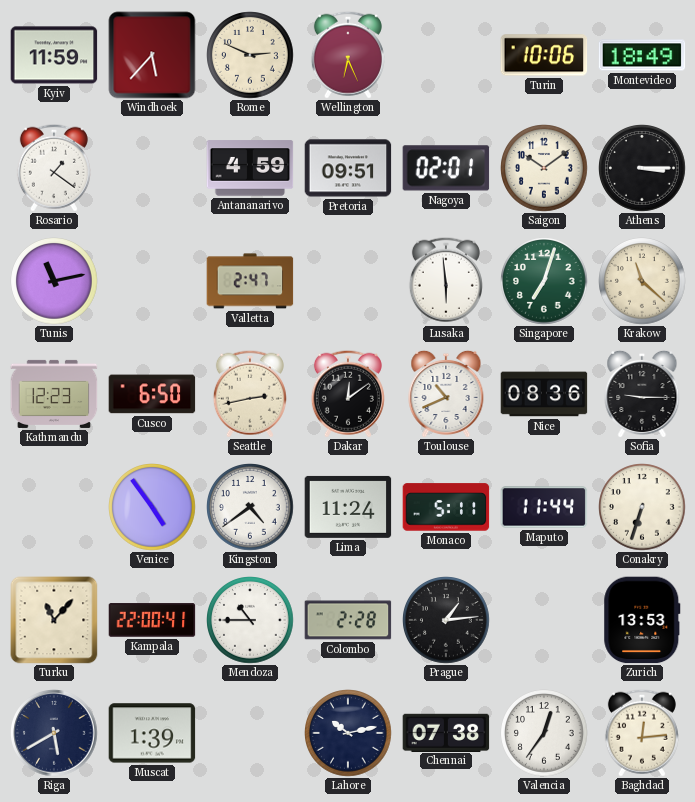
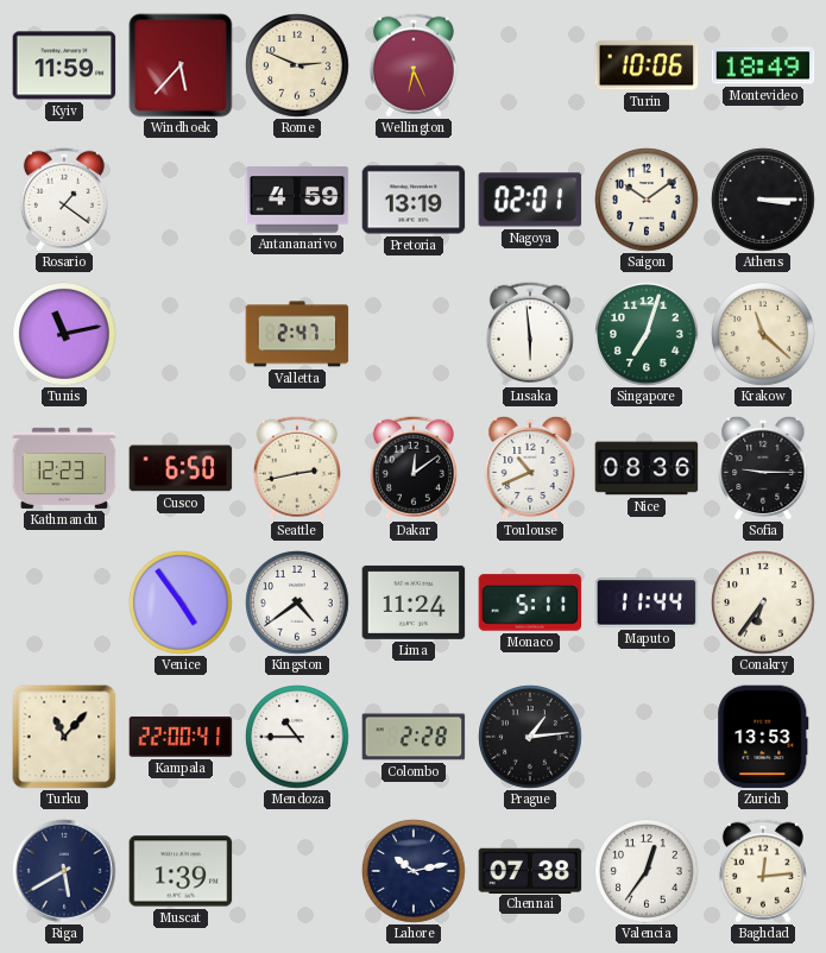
Pretoria: 09:51 -> 13:19 (414, 200)
Conakry: 6:33 -> 6:36 (763, 602)
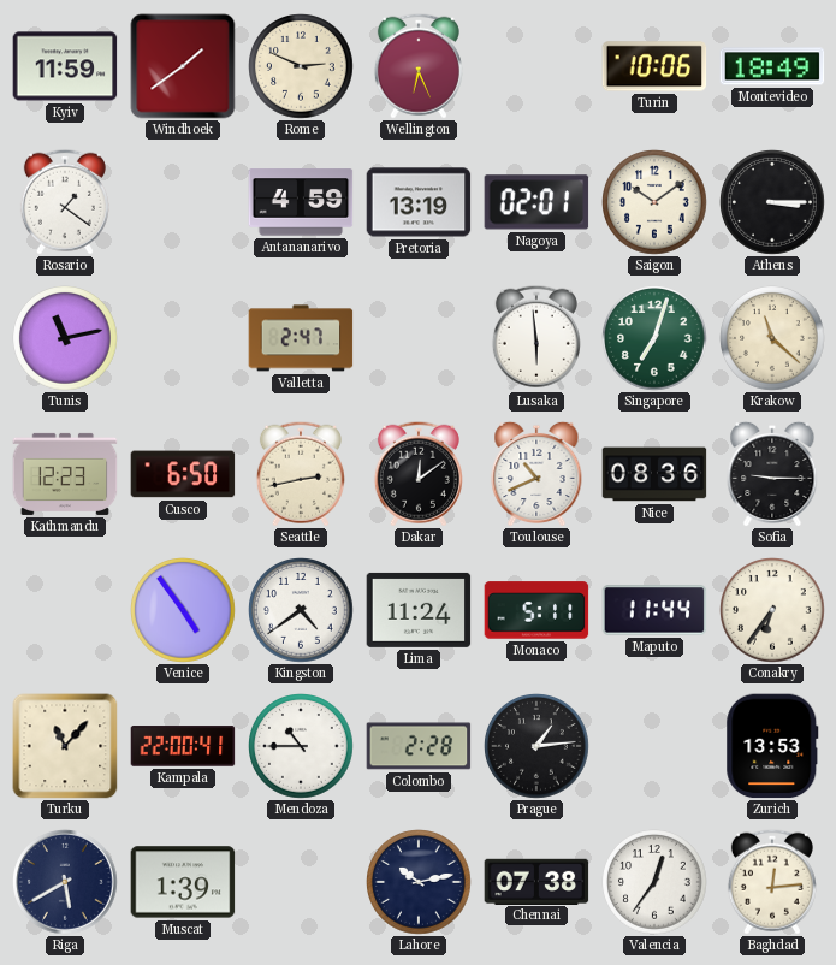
Windhoek: 5:37 -> 1:39 (183, 66)
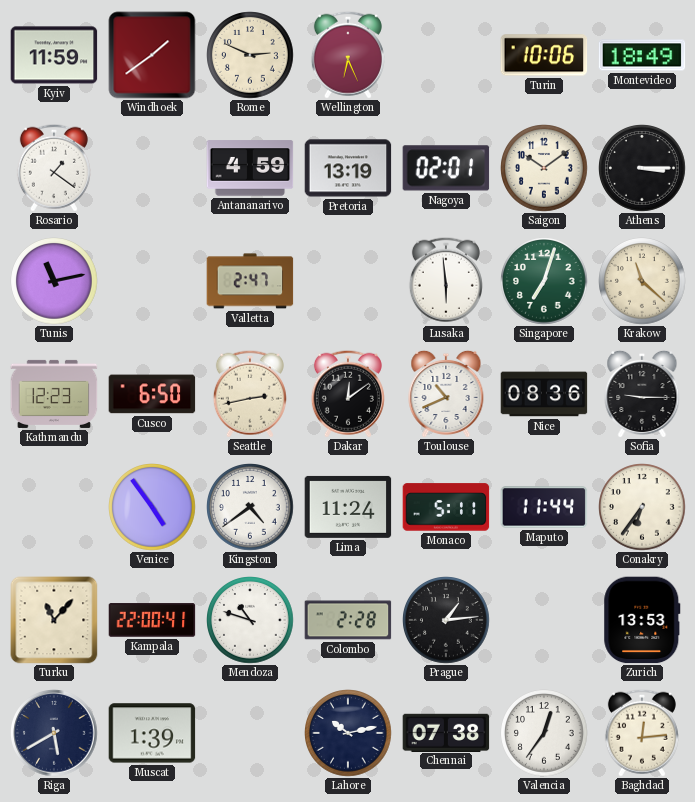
Mendoza: 10:45 -> 10:48 (250, 620)
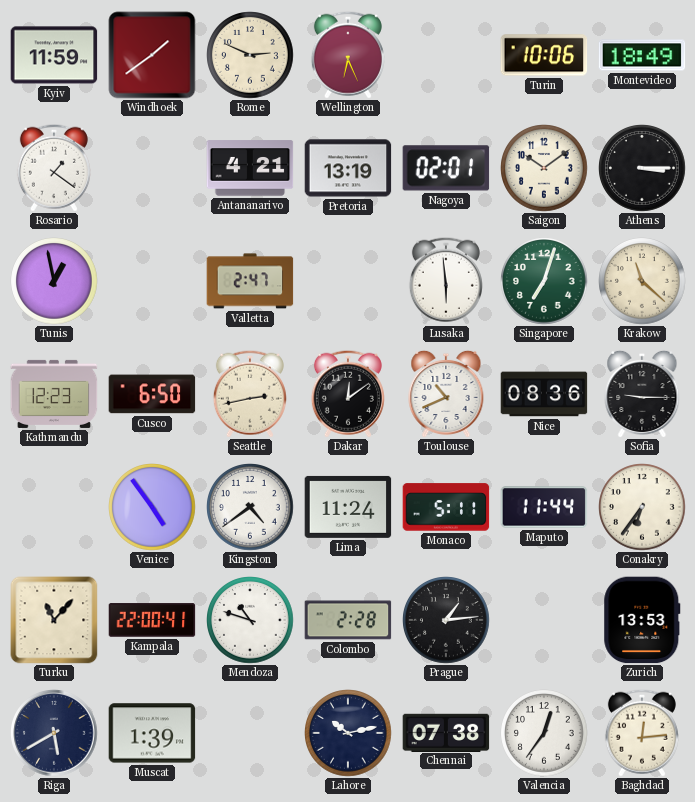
Antananarivo: 4:59 -> 4:21 (250, 168)
Tunis: 11:13 -> 12:58 (54, 281)
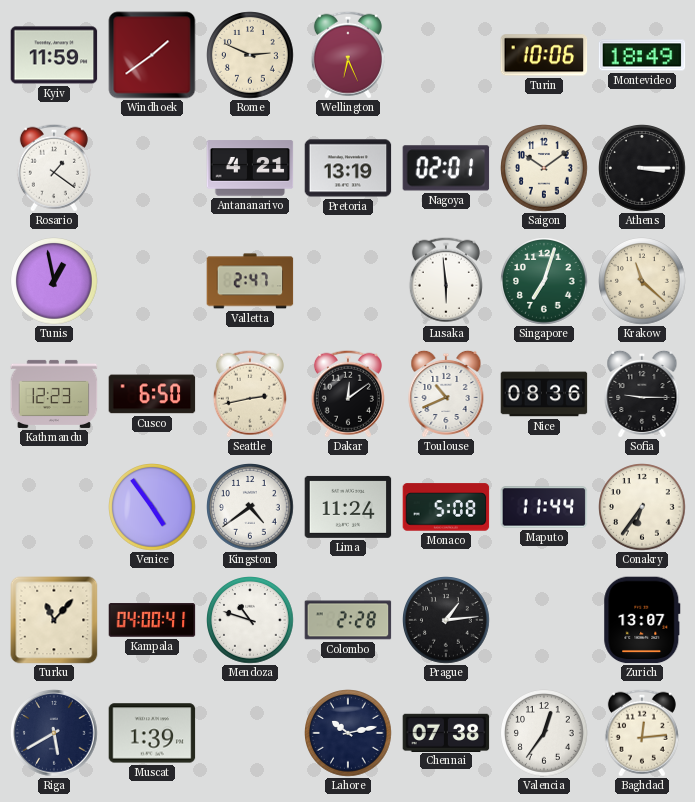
Monaco: 5:11 -> 5:08 (446, 507)
Kampala: 22:00 -> 04:00 (152, 620)
Zurich: 13:53 -> 13:07 (642, 620)
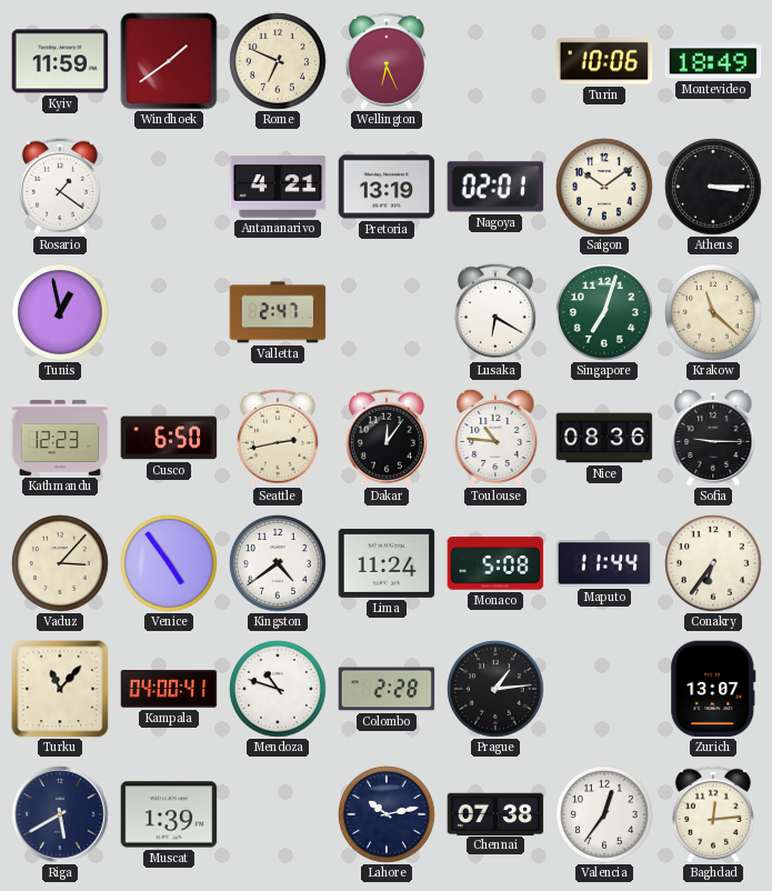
Rome: 2:49 -> 6:49 (278, 61)
Lusaka: 5:59 -> 6:20 (495, 312)
Dakar: 12:09 -> 12:06 (387, 438)
Toulouse: 10:41 -> 10:46 (495, 438)
Vaduz: none -> 3:07 (60, 563)
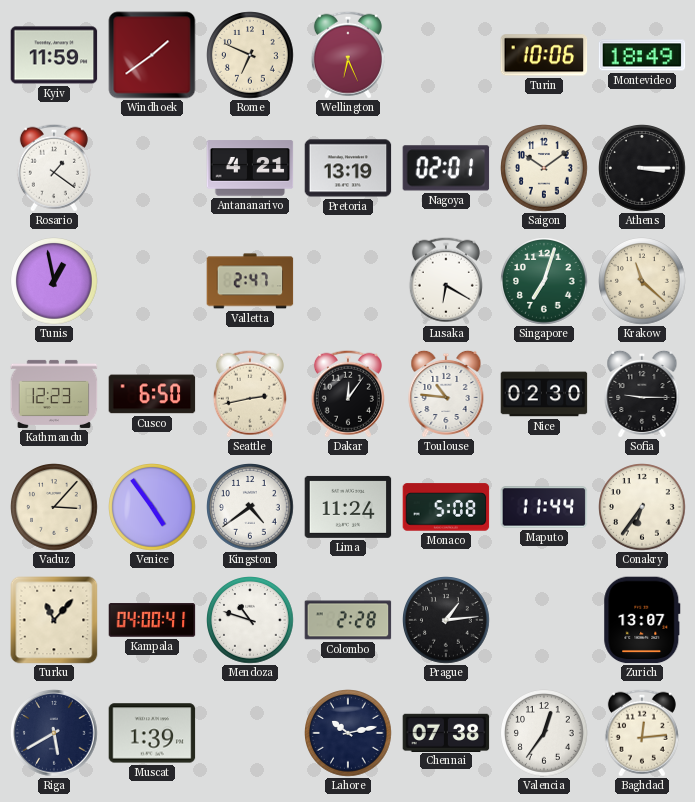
Nice: 08:36 -> 02:30 (544, 394)
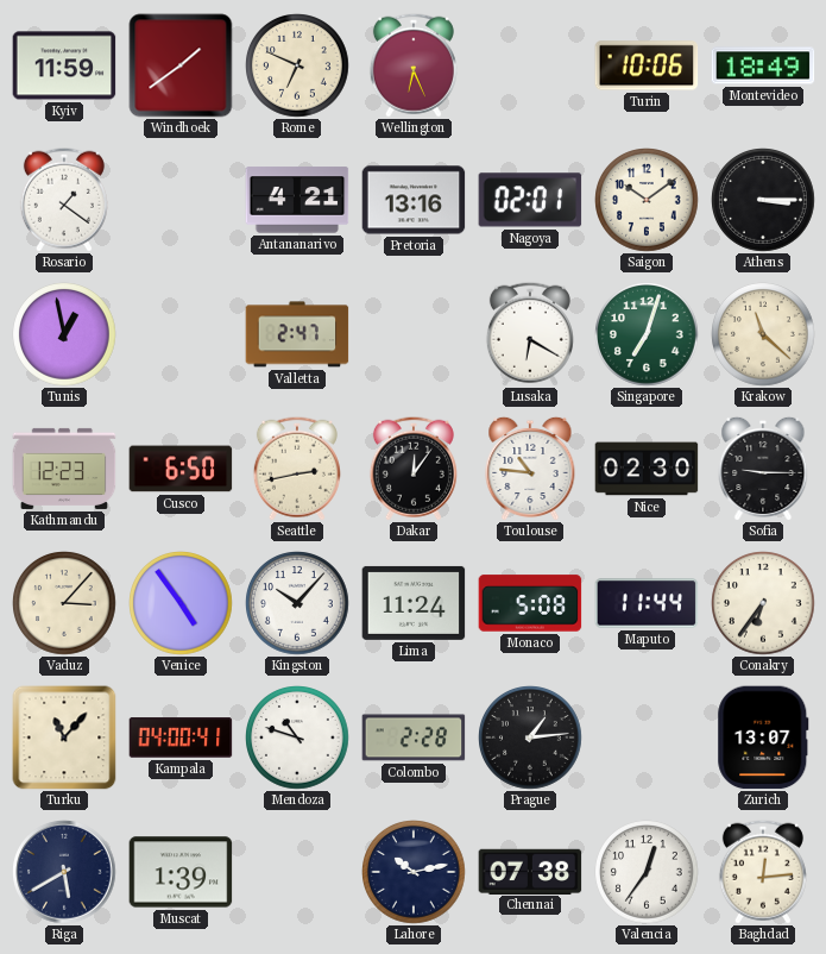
Pretoria: 13:19 -> 13:16 (414, 200)
Kingston: 4:39 -> 10:07 (297, 603)
